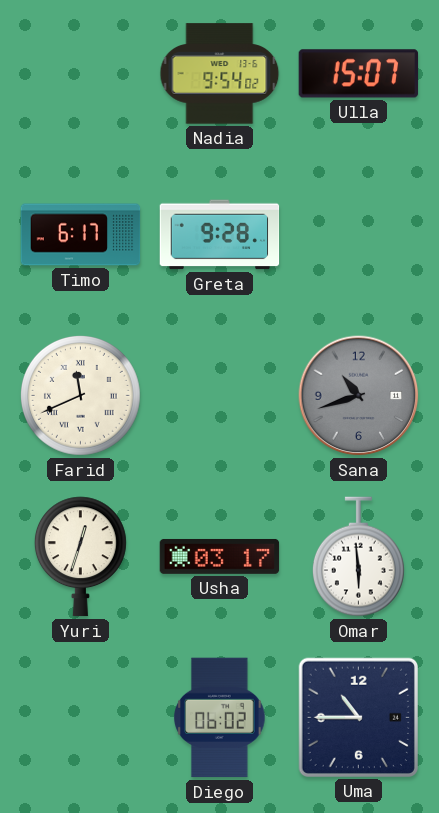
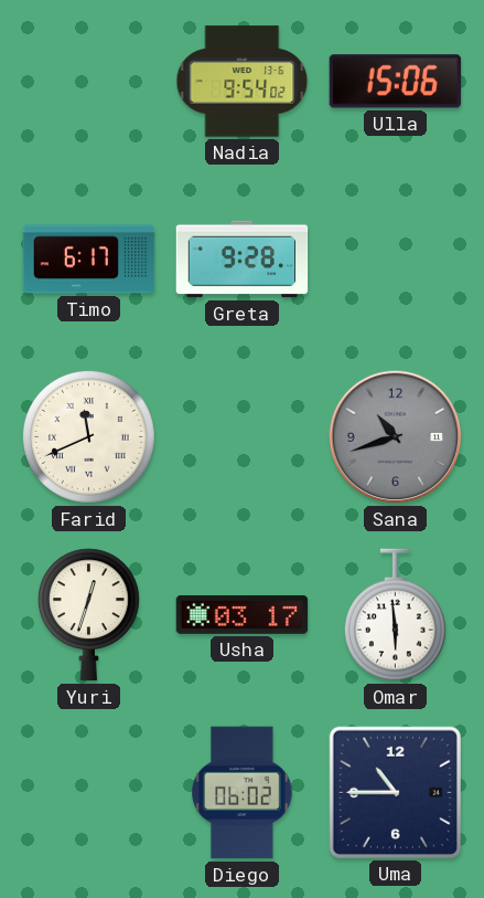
Ulla: 15:07 -> 15:06 (396, 82)
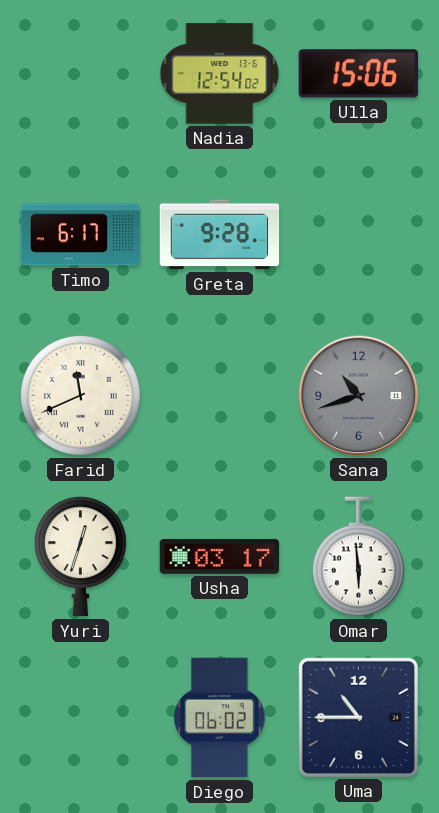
Nadia: 9:54 -> 12:54 (220, 74)
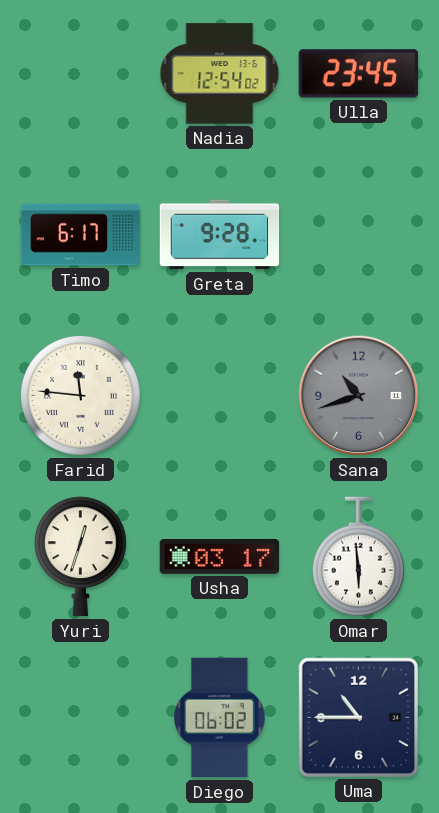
Ulla: 15:06 -> 23:45 (359, 74)
Farid: 11:41 -> 11:46 (80, 395)
